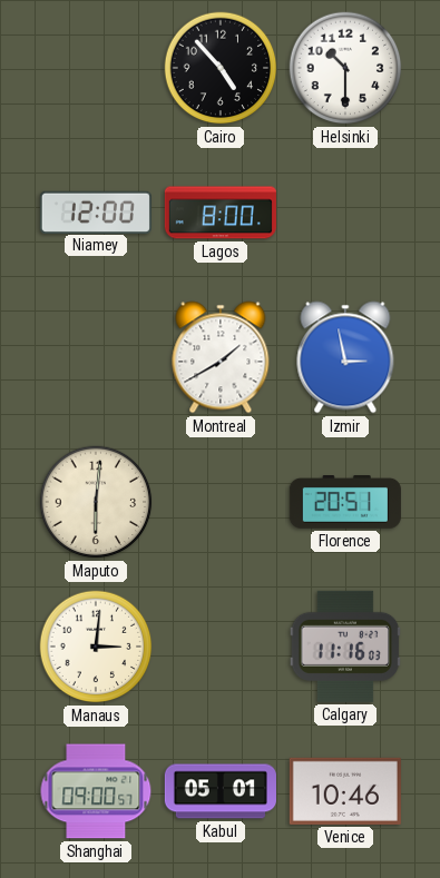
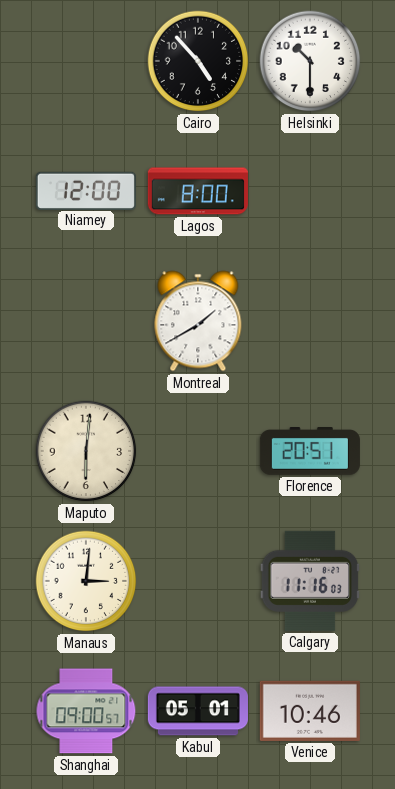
Izmir: 2:58 -> none (345, 357)
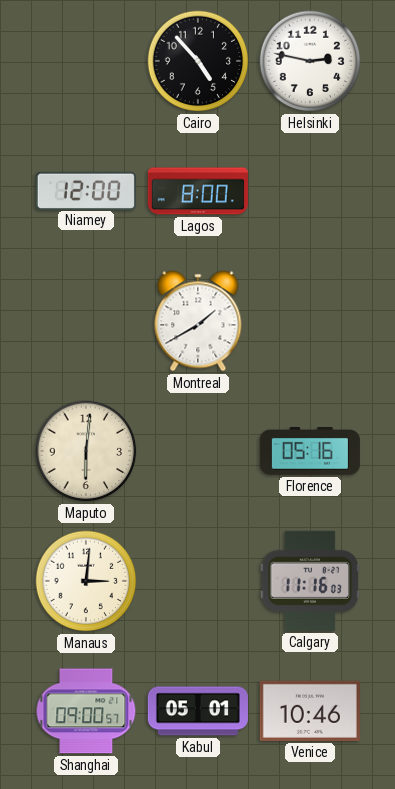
Helsinki: 10:30 -> 2:47 (310, 61)
Florence: 20:51 -> 05:16 (310, 452)
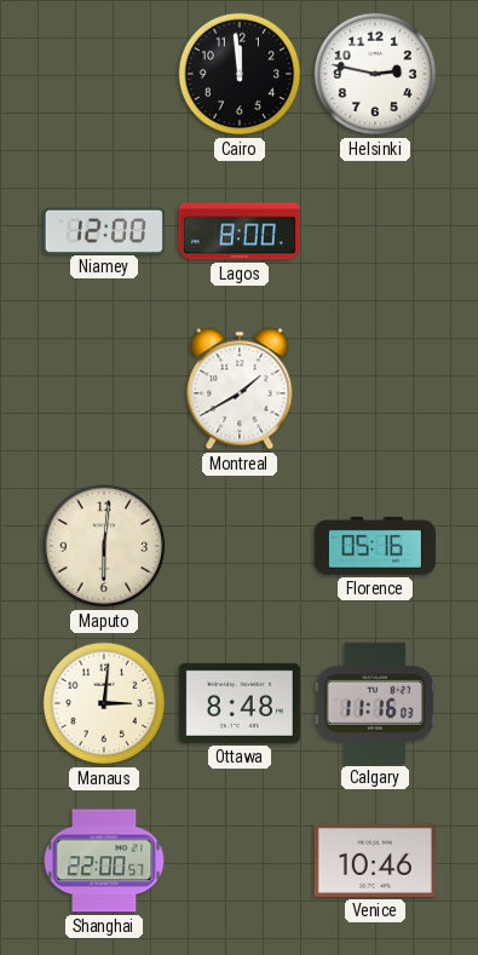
Cairo: 4:53 -> 11:59 (240, 74)
Ottawa: none -> 8:48 (240, 703)
Shanghai: 09:00 -> 22:00 (104, 861)
Kabul: 05:01 -> none (198, 711)
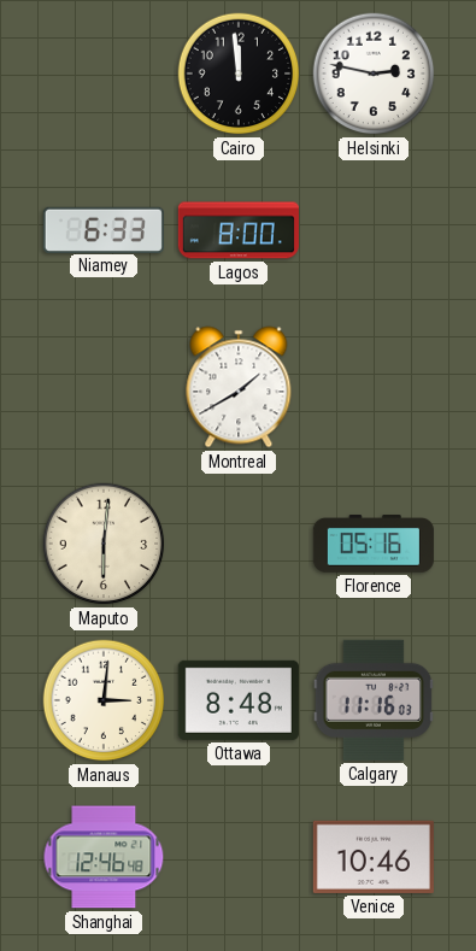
Niamey: 12:00 -> 6:33 (104, 229)
Shanghai: 22:00 -> 12:46 (104, 857)
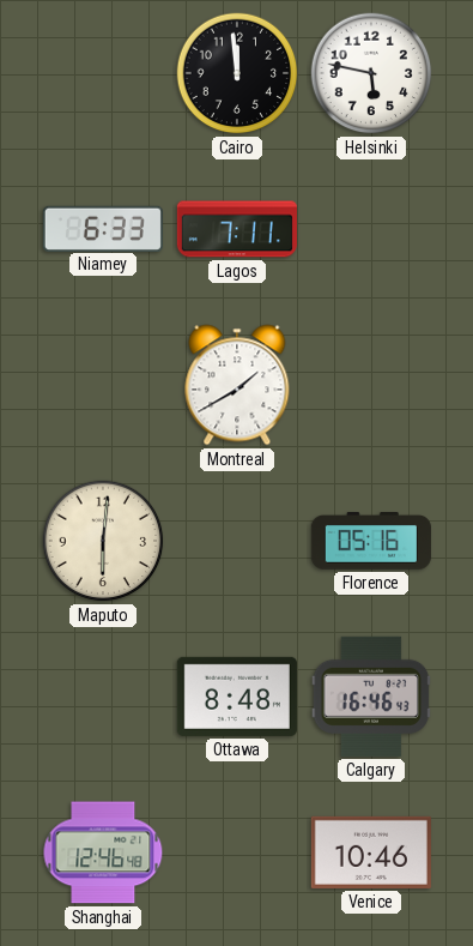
Helsinki: 2:47 -> 5:47 (371, 73)
Lagos: 8:00 -> 7:11 (237, 229)
Manaus: 3:01 -> none (104, 700)
Calgary: 11:16 -> 16:46 (371, 697)
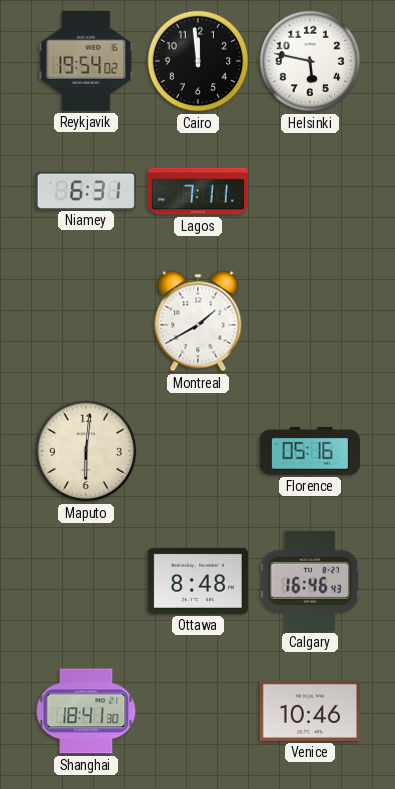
Reykjavik: none -> 19:54 (86, 61)
Niamey: 6:33 -> 6:31 (86, 190)
Shanghai: 12:46 -> 18:41 (86, 711)
